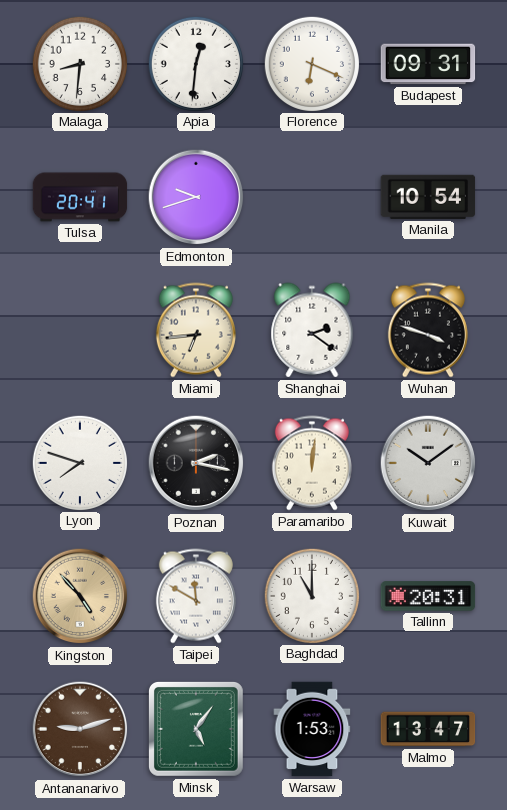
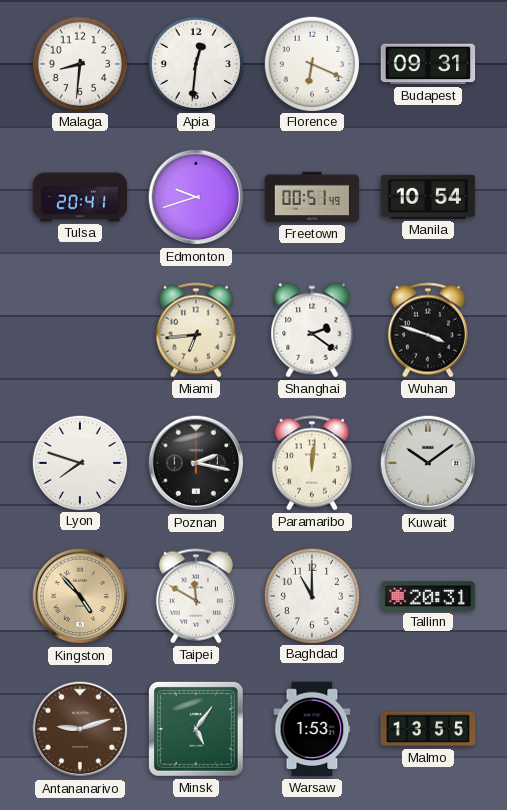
Freetown: none -> 00:51 (312, 197)
Malmo: 13:47 -> 13:55 (428, 729)
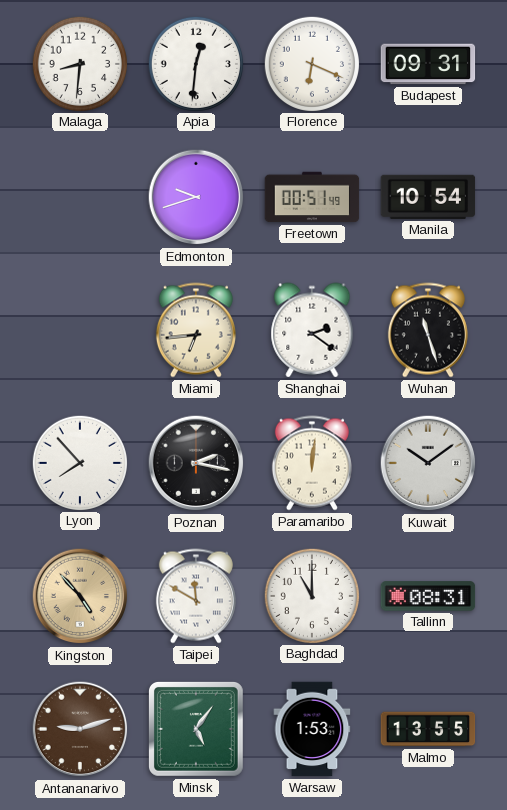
Tulsa: 20:41 -> none (80, 197)
Wuhan: 3:48 -> 11:27 (428, 330)
Lyon: 7:48 -> 7:53 (79, 462)
Tallinn: 20:31 -> 08:31 (428, 596)
